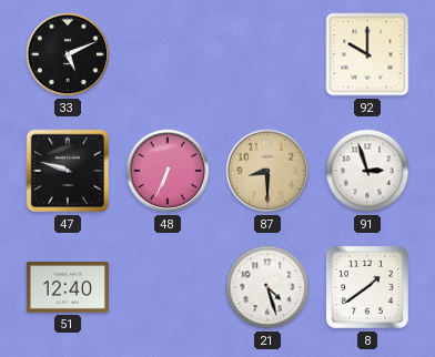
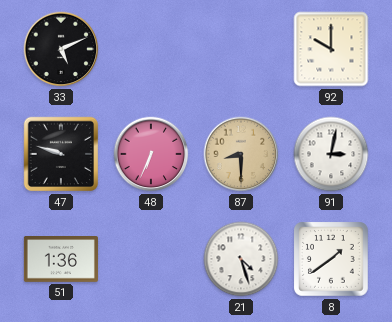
91: 2:57 -> 3:02 (331, 154)
51: 12:40 -> 1:36 (61, 260)
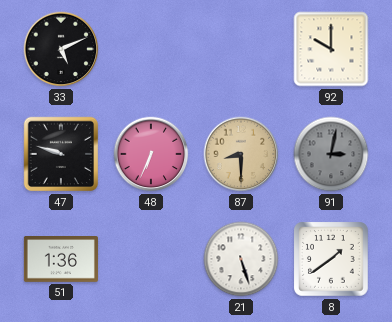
91 dial: white -> grey (331, 154)
21: 4:27 -> 5:27 (241, 259)
